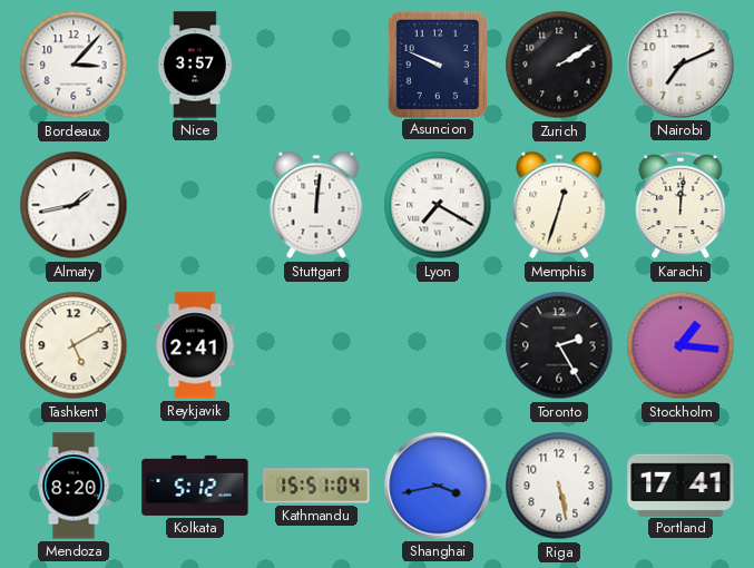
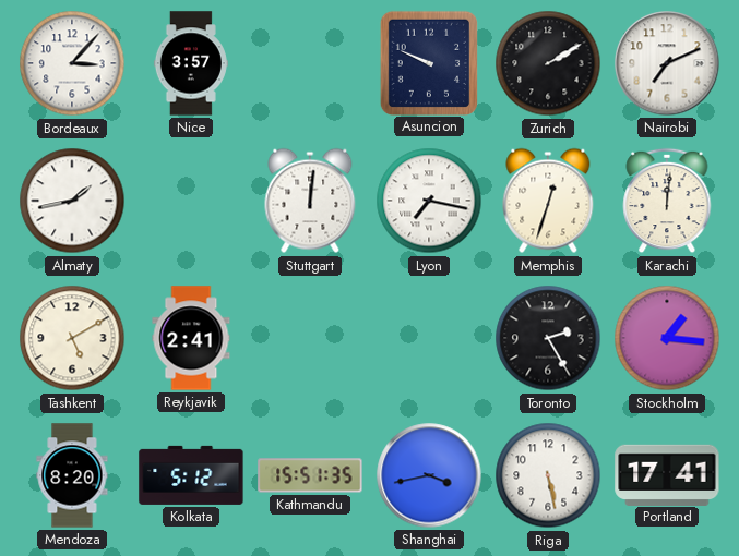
Lyon: 7:20 -> 7:17 (429, 201)
Kathmandu: 15:51:04 -> 15:51:35 (310, 475)
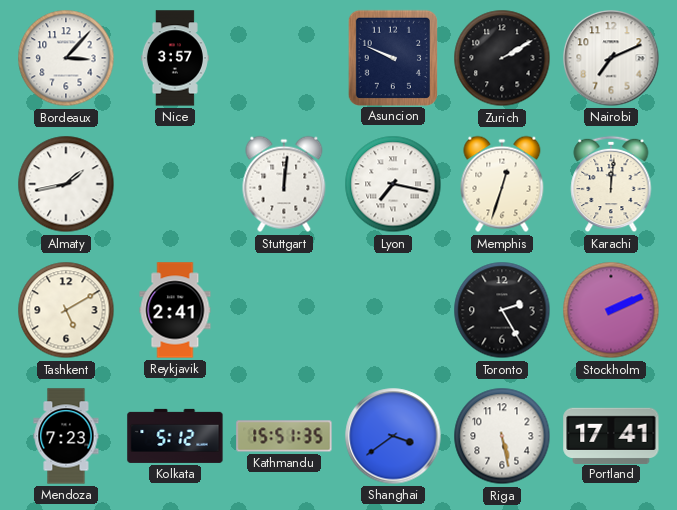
Stockholm: 1:16 -> 2:11 (611, 310)
Mendoza: 8:20 -> 7:23 (66, 436)
Shanghai: 3:43 -> 3:39 (393, 436)
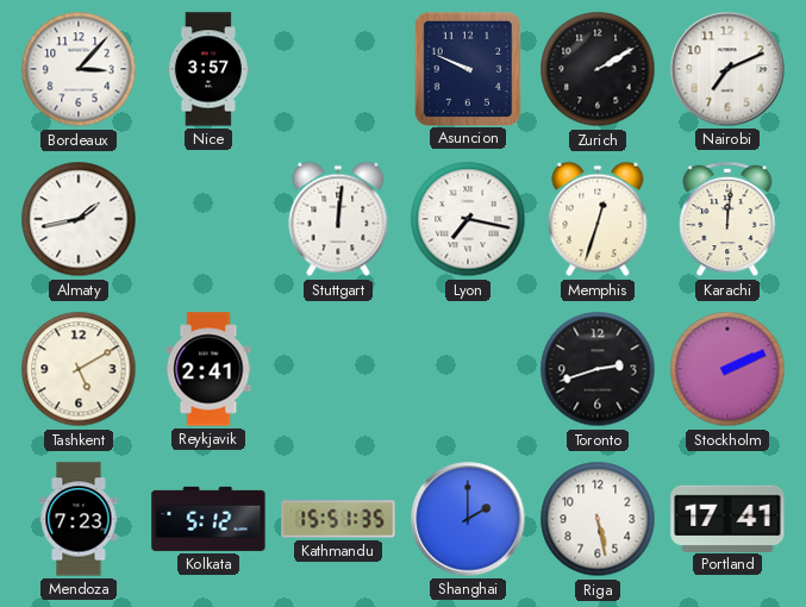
Toronto: 2:25 -> 2:42 (598, 369)
Shanghai: 3:39 -> 2:00 (468, 519)
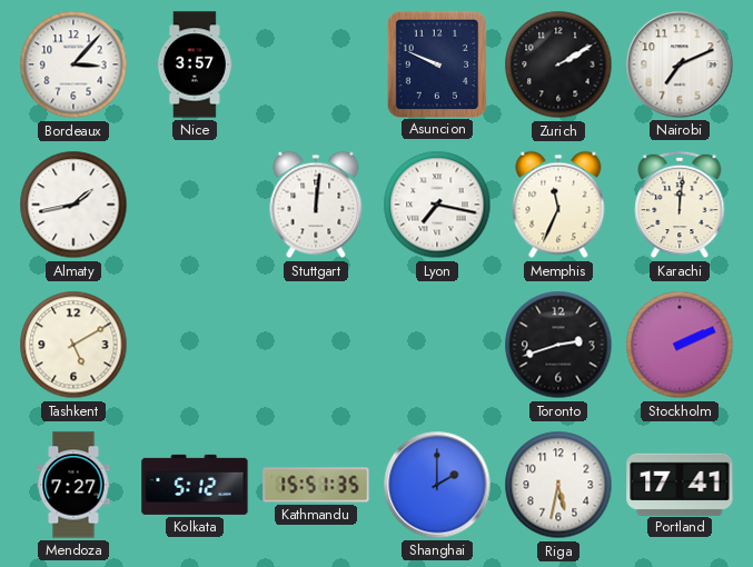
Memphis: 12:33 -> 11:34 (558, 205)
Reykjavik: 2:41 -> none (208, 369)
Mendoza: 7:23 -> 7:27 (73, 485)
Riga: 5:28 -> 5:32 (558, 485)
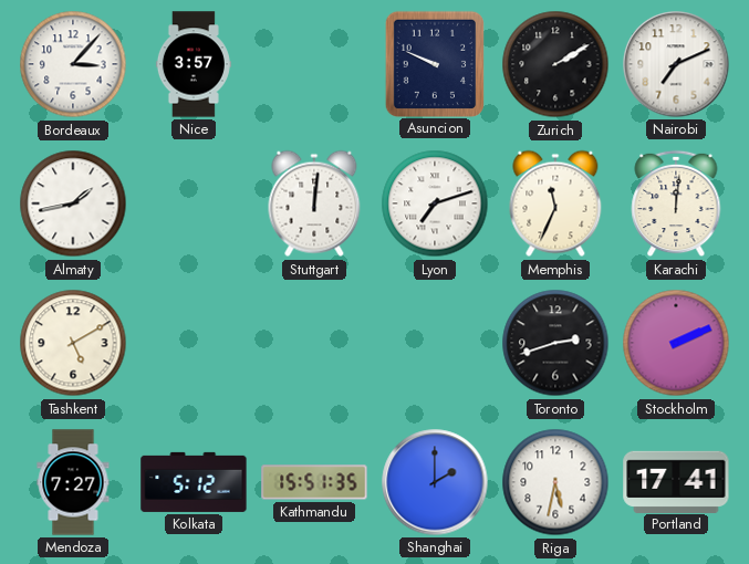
Lyon: 7:17 -> 7:12 (435, 203)
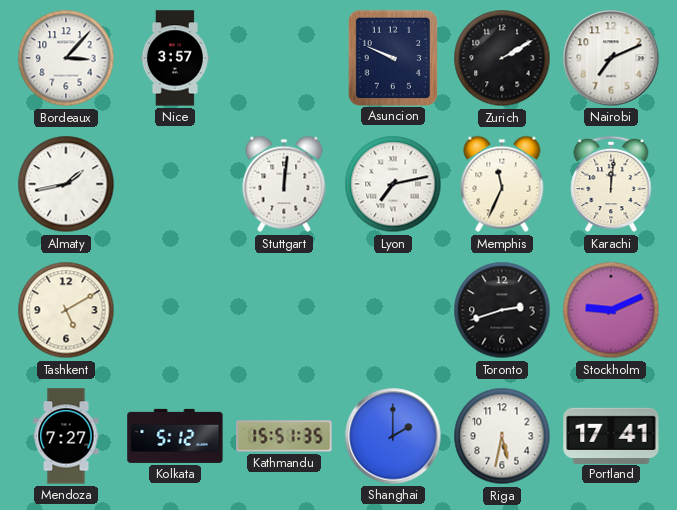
Lyon: 7:12 -> 7:13 (393, 184)
Stockholm: 2:11 -> 9:11 (611, 310)
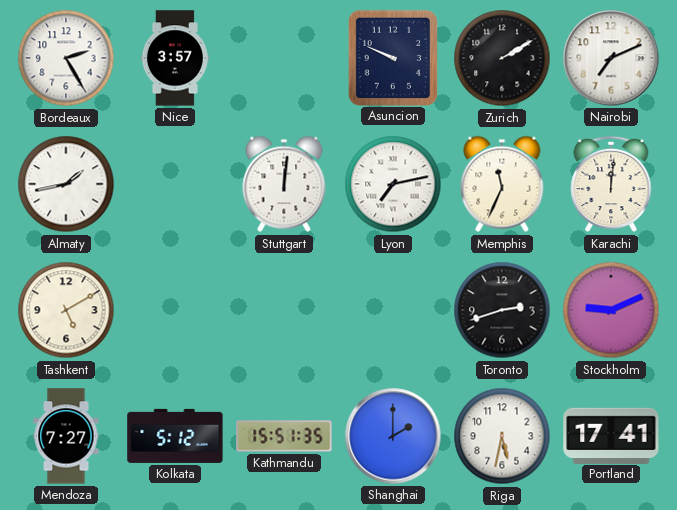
Bordeaux: 3:07 -> 2:25 (66, 58)
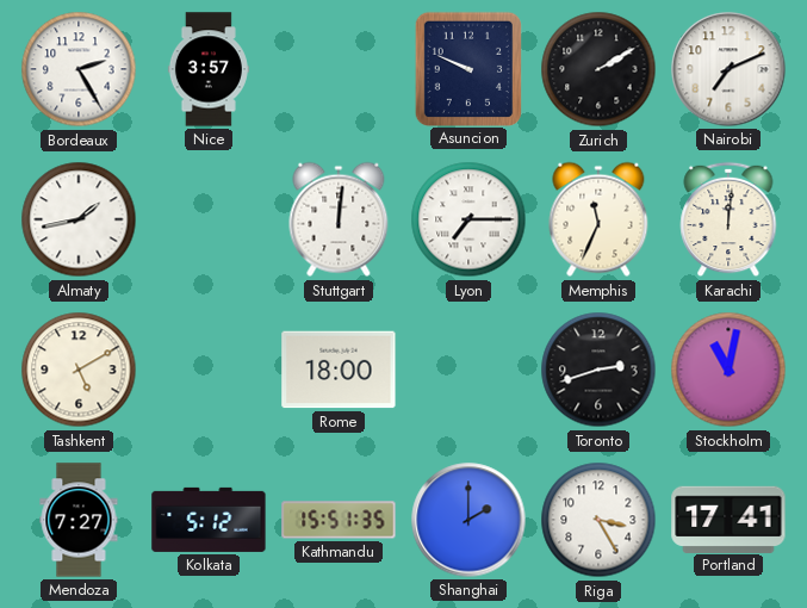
Lyon: 7:13 -> 7:15 (468, 219)
Rome: none -> 18:00 (339, 370)
Stockholm: 9:11 -> 11:02 (728, 370)
Riga: 5:32 -> 3:25 (598, 520)
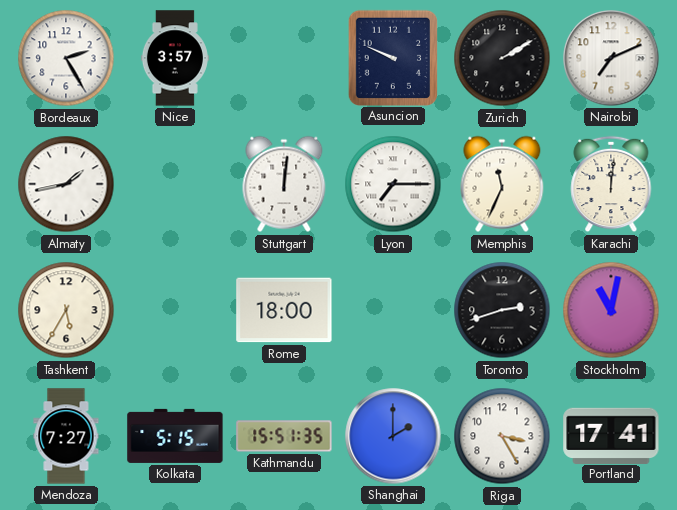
Tashkent: 5:10 -> 5:35 (66, 310)
Kolkata: 5:12 -> 5:15 (175, 436)
